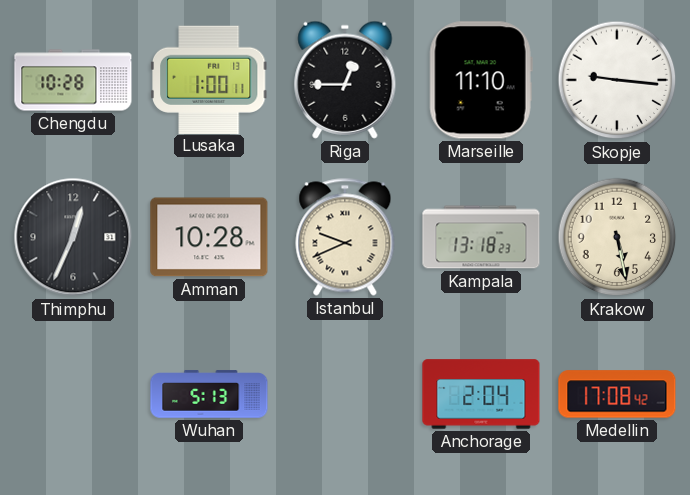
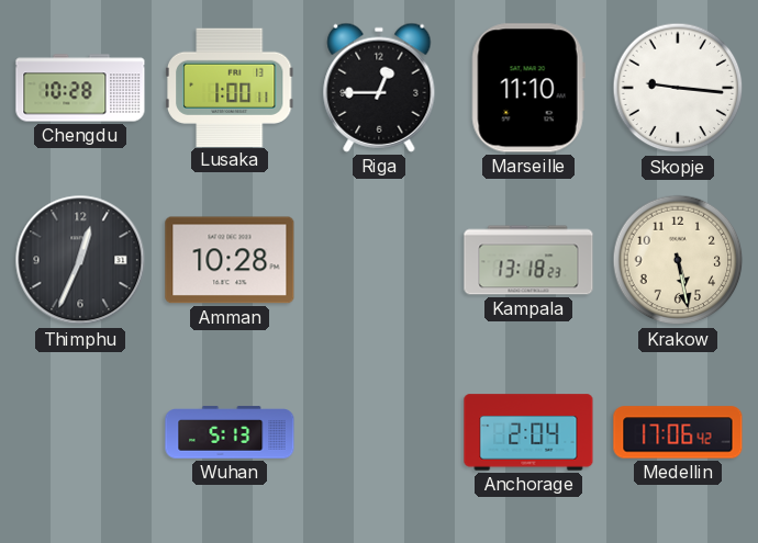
Istanbul: 9:41 -> none (345, 237)
Medellin: 17:08 -> 17:06 (678, 432)
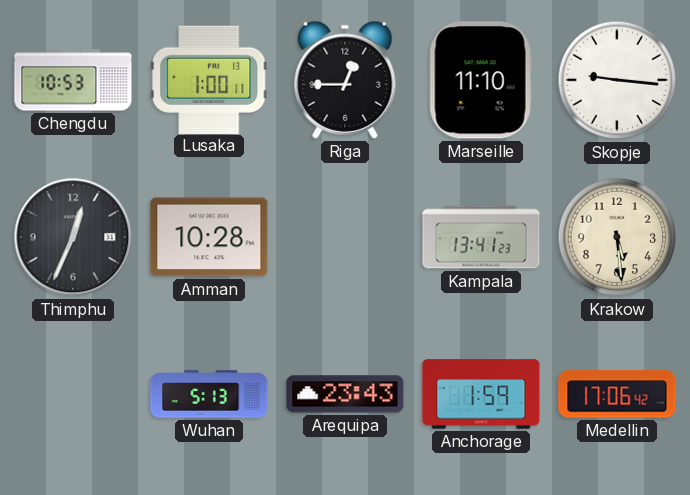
Chengdu: 10:28 -> 10:53 (73, 80)
Kampala: 13:18 -> 13:41 (481, 237)
Krakow: 5:28 -> 5:29 (617, 237)
Arequipa: none -> 23:43 (345, 394)
Anchorage: 2:04 -> 1:59 (481, 394)
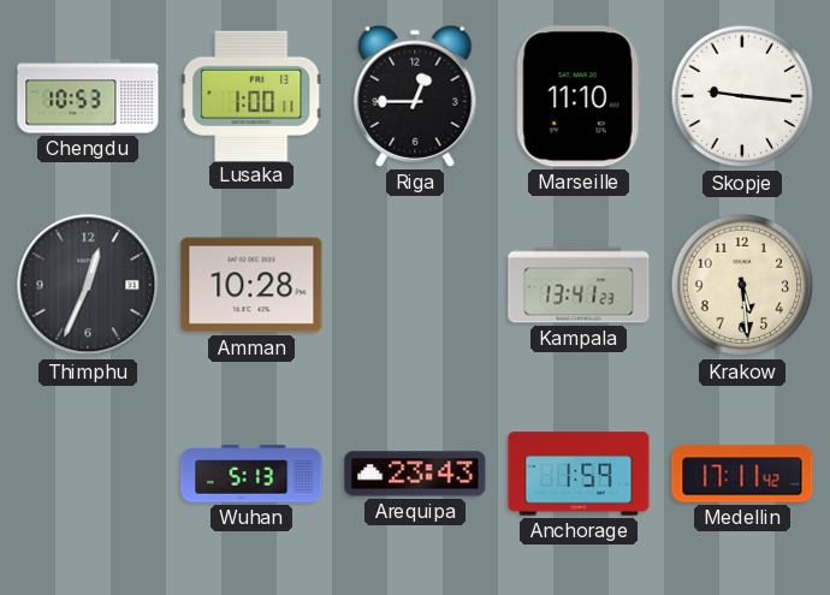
Medellin: 17:06 -> 17:11 (742, 474)
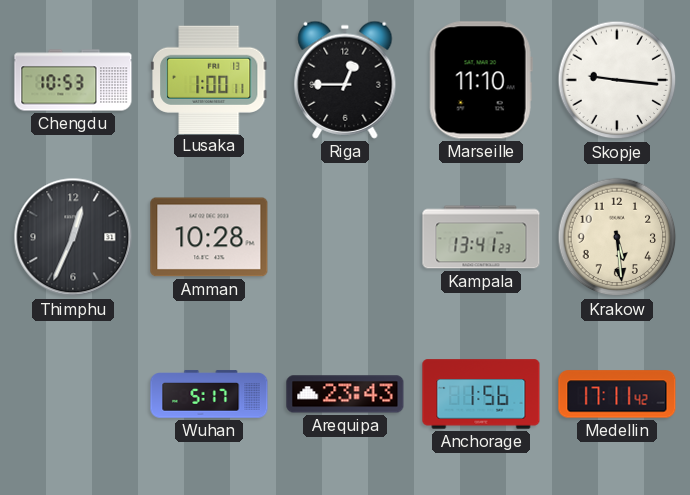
Wuhan: 5:13 -> 5:17 (209, 394)
Anchorage: 1:59 -> 1:56 (481, 394)
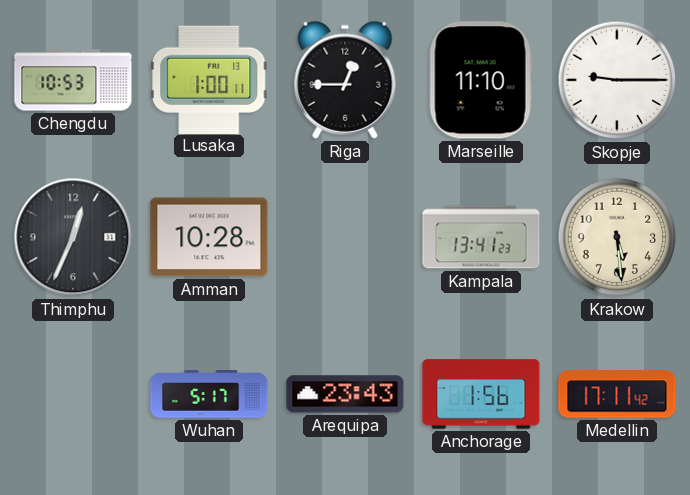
Skopje: 9:16 -> 9:15 (617, 80)
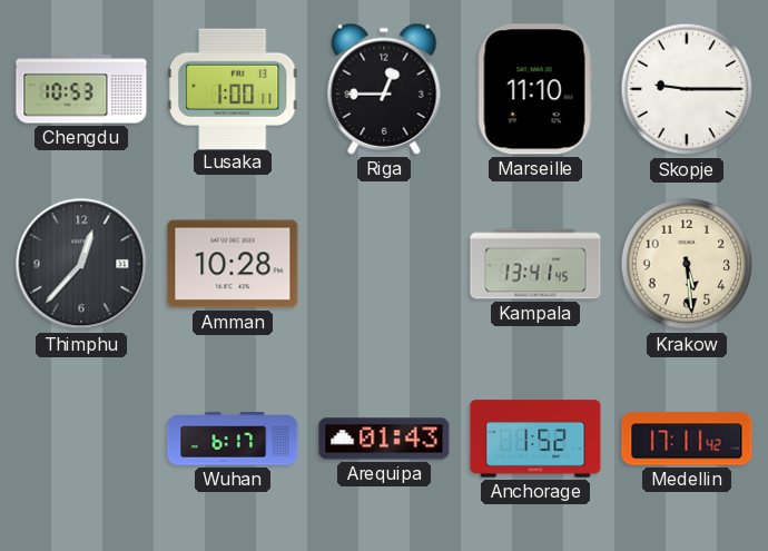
Thimphu: 12:34 -> 12:37 (81, 264)
Kampala: 13:41:23 -> 13:41:45 (535, 264)
Wuhan: 5:17 -> 6:17 (233, 439)
Arequipa: 23:43 -> 01:43 (384, 439)
Anchorage: 1:56 -> 1:52 (535, 439)
